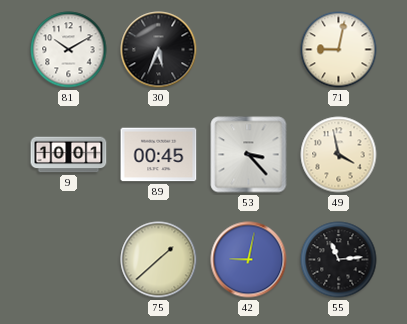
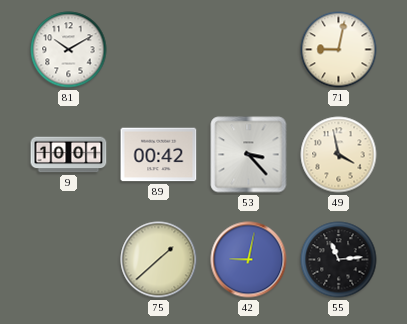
30: 5:34 -> none (159, 50)
89: 00:45 -> 00:42 (159, 155)
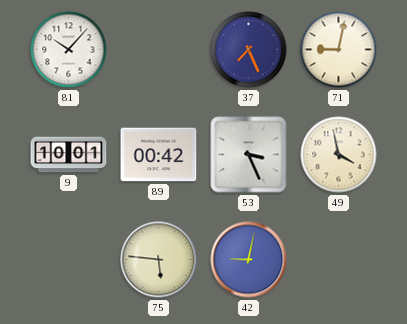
81: 10:10 -> 10:07 (69, 50)
37: none -> 7:26 (249, 50)
53: 3:23 -> 3:26 (249, 155)
75: 1:38 -> 5:46 (159, 260)
55: 11:14 -> none (339, 260)
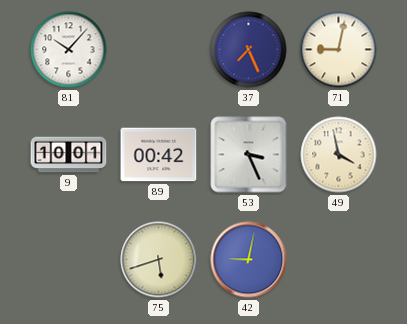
75: 5:46 -> 5:42 (159, 260)
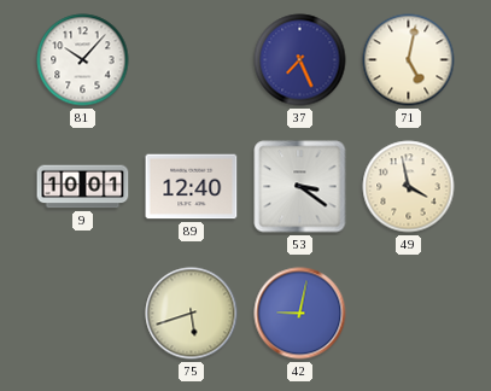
71: 9:02 -> 5:02 (409, 60)
89: 00:42 -> 12:40 (192, 187)
53: 3:26 -> 3:21 (300, 187)
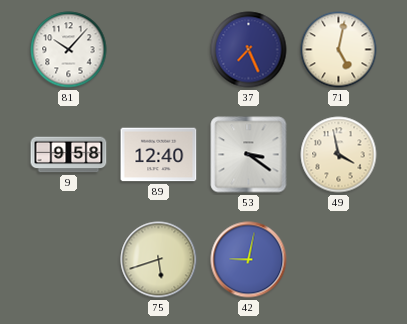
9: 10:01 -> 9:58 (69, 155)
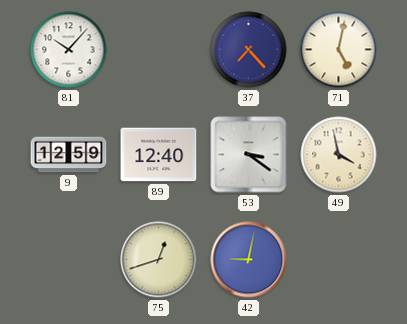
37: 7:26 -> 7:23 (249, 50)
9: 9:58 -> 12:59 (69, 155)
75: 5:42 -> 12:42 (159, 260)
